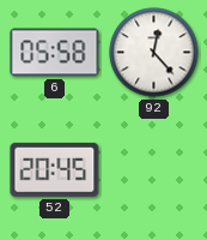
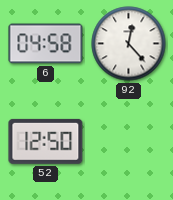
6: 05:58 -> 04:58 (46, 44)
52: 20:45 -> 12:50 (46, 141)
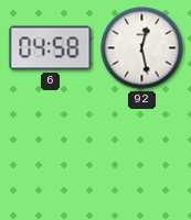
92: 12:23 -> 12:28 (142, 48)
52: 12:50 -> none (46, 141)
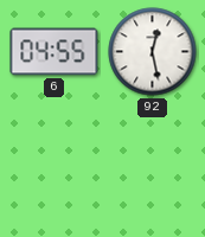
6: 04:58 -> 04:55 (55, 52)
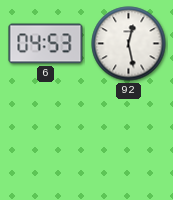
6: 04:55 -> 04:53 (46, 44)
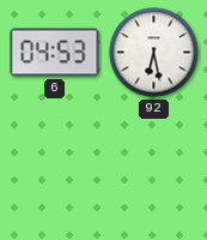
92: 12:28 -> 6:28 (154, 53)
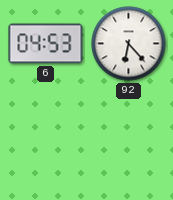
92: 6:28 -> 6:23 (129, 44)
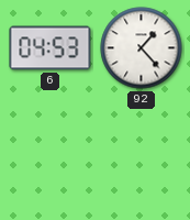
92: 6:23 -> 1:23 (142, 48)
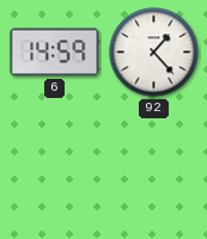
6: 04:53 -> 14:59 (55, 53)
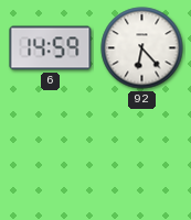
92: 1:23 -> 6:23 (142, 48)
